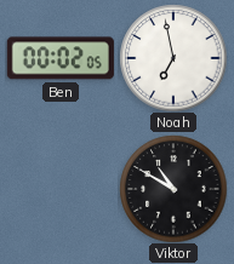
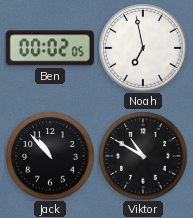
Jack: none -> 10:53 (50, 156)
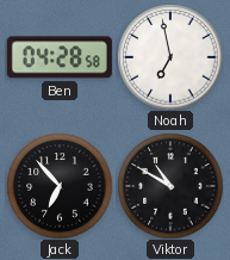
Ben: 00:02 -> 04:28 (60, 57)
Jack: 10:53 -> 6:53 (60, 186)
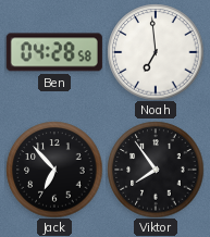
Noah: 6:58 -> 6:59 (156, 52)
Viktor: 10:50 -> 7:54 (156, 170)
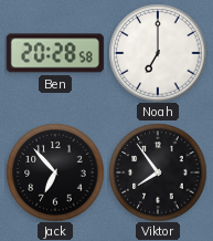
Ben: 04:28 -> 20:28 (55, 53)
Noah: 6:59 -> 7:00 (158, 53)
